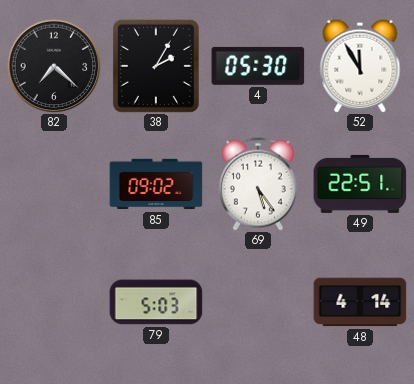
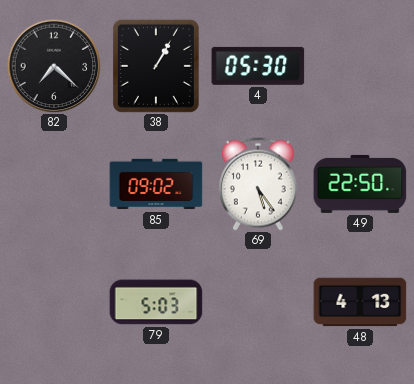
38: 2:05 -> 1:05 (156, 66)
52: 11:55 -> none (360, 66)
49: 22:51 -> 22:50 (360, 184)
48: 4:14 -> 4:13 (360, 302)
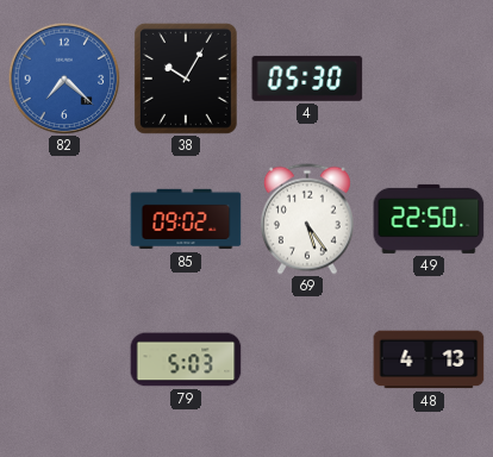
82 dial: black -> blue (64, 79)
38: 1:05 -> 10:05 (186, 79)
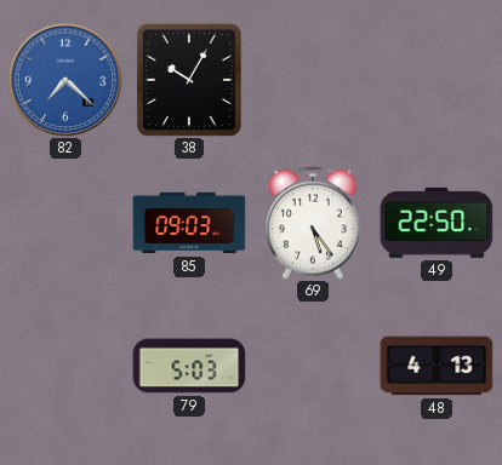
4: 05:30 -> none (307, 79)
85: 09:02 -> 09:03 (189, 223)
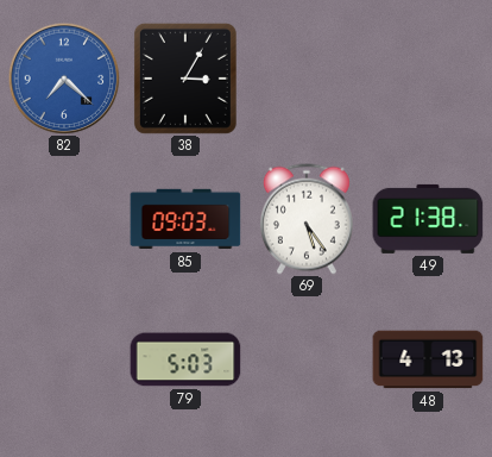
38: 10:05 -> 3:05 (185, 79)
49: 22:50 -> 21:38 (428, 219)
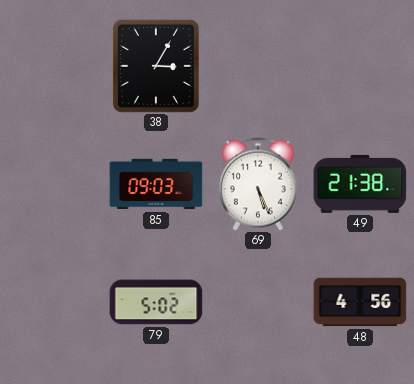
82: 7:22 -> none (64, 79)
69: 5:24 -> 5:26 (258, 184)
79: 5:03 -> 5:02 (156, 302)
48: 4:13 -> 4:56 (360, 302)
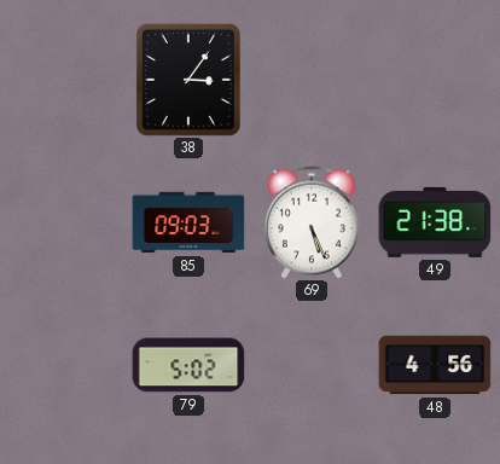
38: 3:05 -> 3:06 (188, 80)
